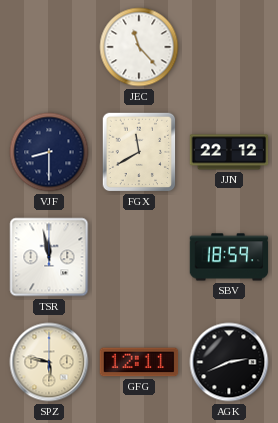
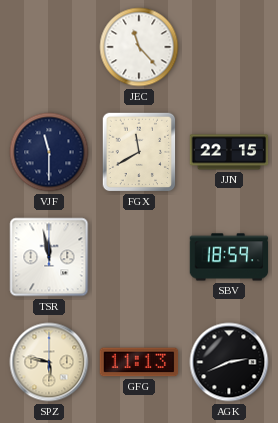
VJF: 8:30 -> 11:30 (49, 152)
JJN: 22:12 -> 22:15 (229, 152)
GFG: 12:11 -> 11:13 (139, 362)
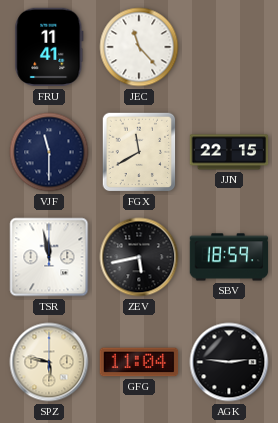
FRU: none -> 11:41 (49, 47)
ZEV: none -> 5:43 (139, 257)
GFG: 11:13 -> 11:04 (139, 362)
AGK: 2:41 -> 2:46 (229, 362)
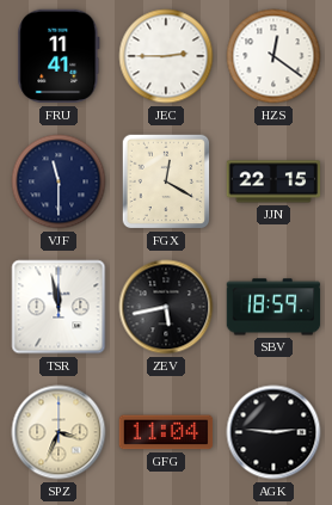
JEC: 11:23 -> 2:45 (166, 56)
HZS: none -> 12:21 (273, 56)
FGX: 11:40 -> 12:20 (166, 181)
SPZ: 5:47 -> 3:34 (59, 432)
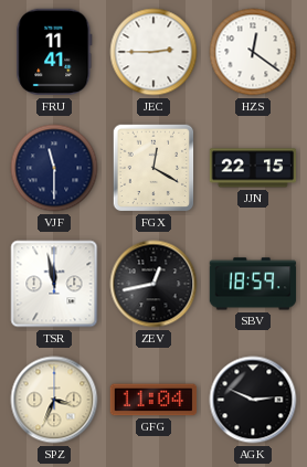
ZEV: 5:43 -> 12:43 (153, 284)
AGK: 2:46 -> 2:49 (253, 400)
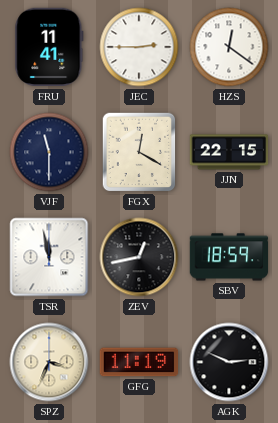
GFG: 11:04 -> 11:19 (139, 362)
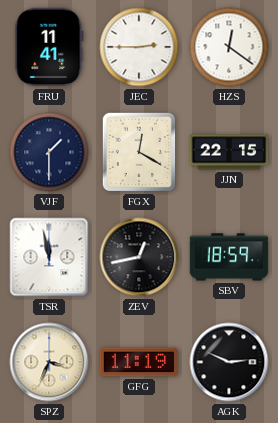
VJF: 11:30 -> 1:30 (49, 152)
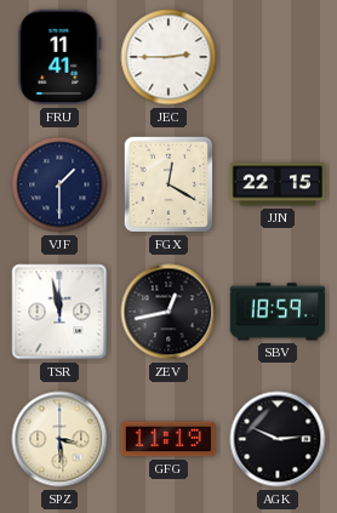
HZS: 12:21 -> none (229, 47)
SPZ: 3:34 -> 3:29 (59, 439)
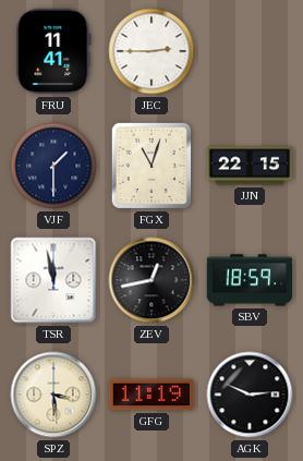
FGX: 12:20 -> 11:03 (152, 166)
